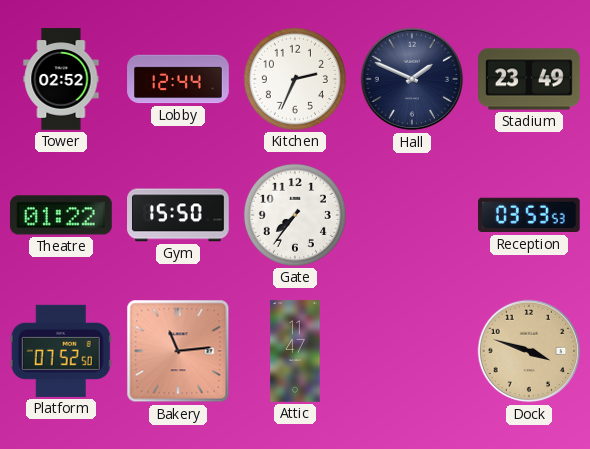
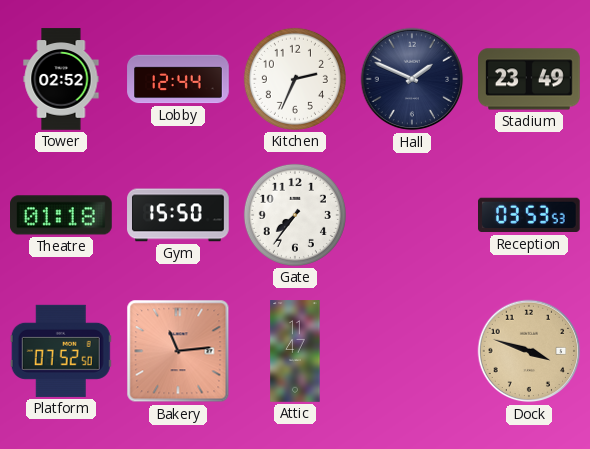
Theatre: 01:22 -> 01:18 (62, 215)
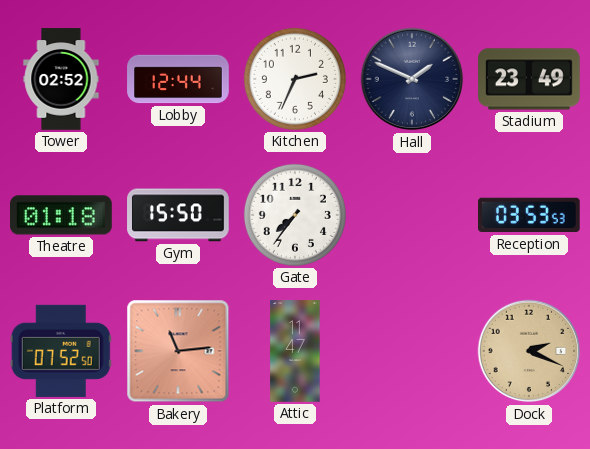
Dock: 3:48 -> 2:19 (529, 351)
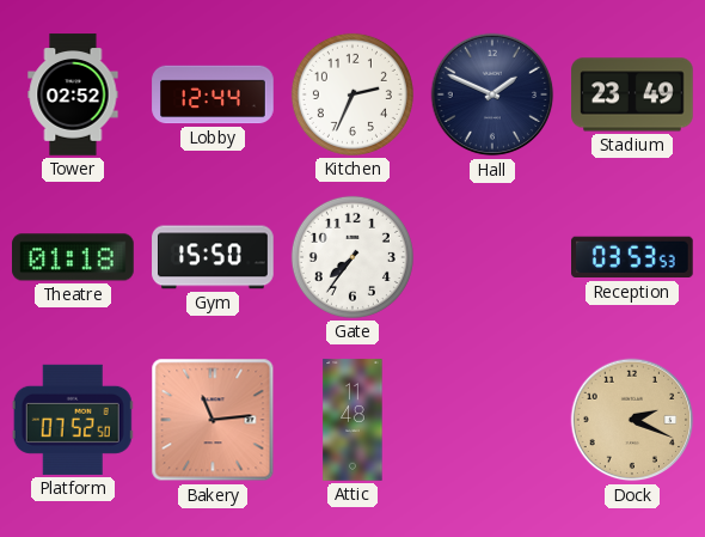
Attic: 11:47 -> 11:48 (352, 420)
